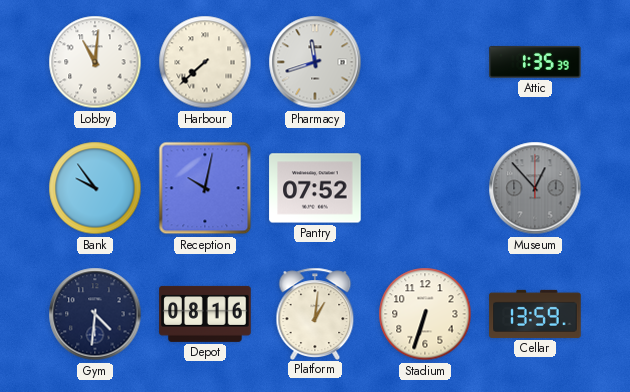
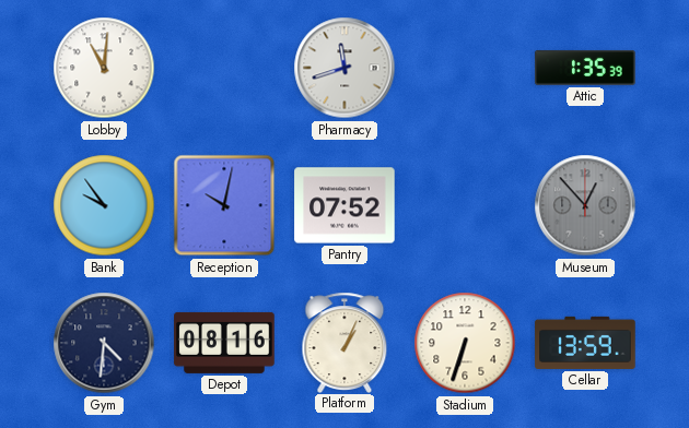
Harbour: 7:38 -> none (205, 62)
Platform: 1:01 -> 1:04 (344, 342)
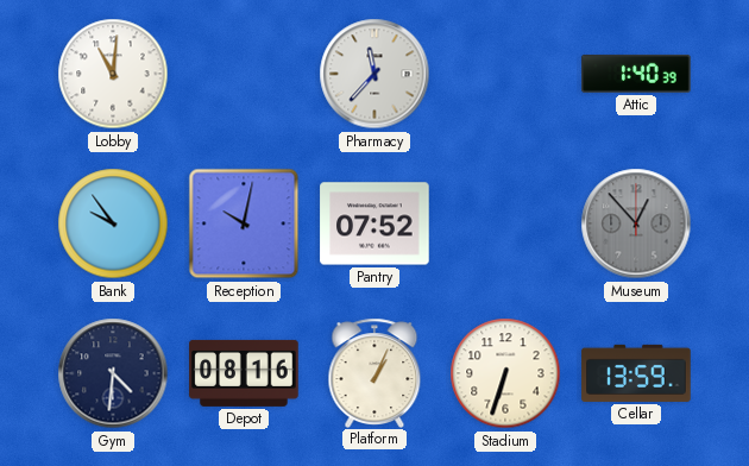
Pharmacy: 11:42 -> 11:37 (374, 74)
Attic: 1:35 -> 1:40 (636, 74)
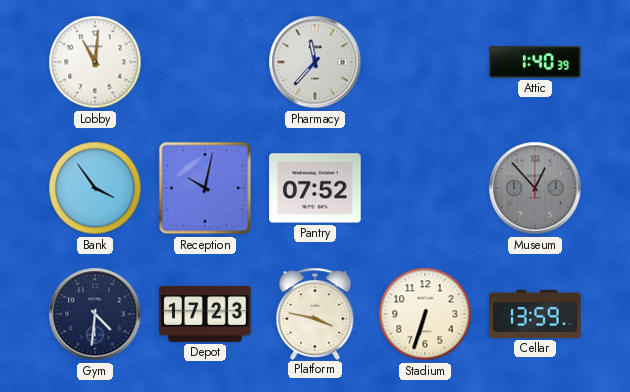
Bank: 9:54 -> 3:54 (95, 188)
Depot: 08:16 -> 17:23 (205, 314)
Platform: 1:04 -> 3:47 (315, 313)
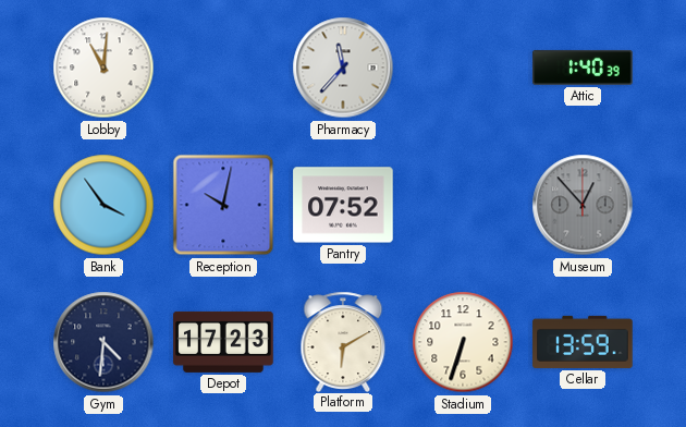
Platform: 3:47 -> 6:10 (343, 341)
